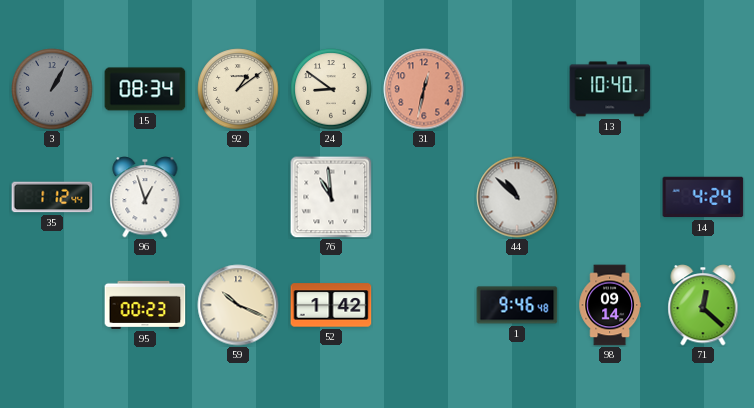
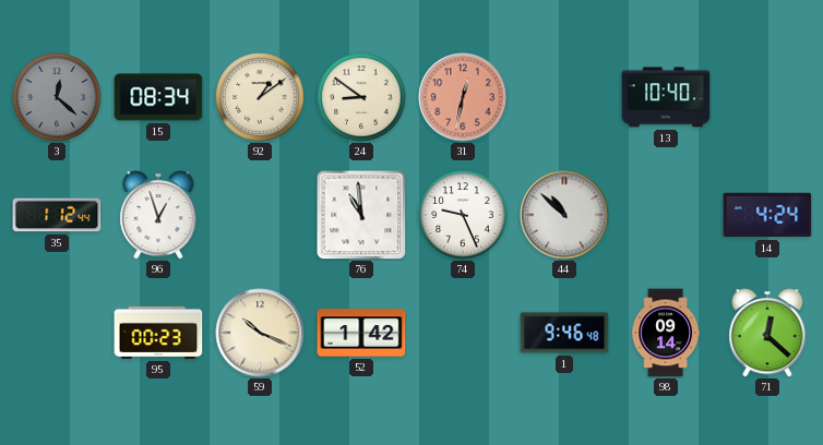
3: 1:05 -> 12:22 (57, 97)
74: none -> 9:26 (463, 215)
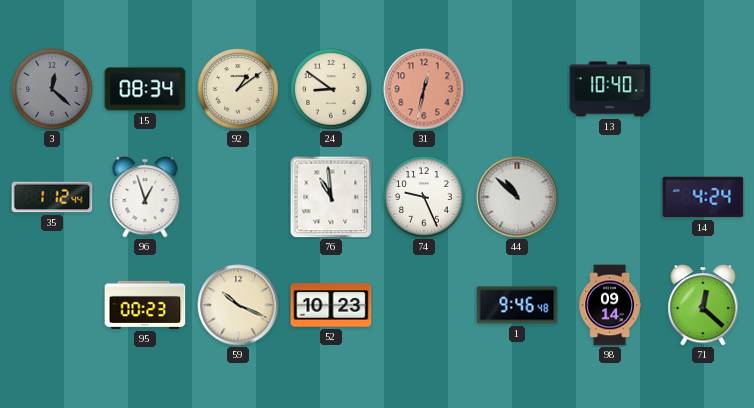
52: 1:42 -> 10:23 (331, 305)
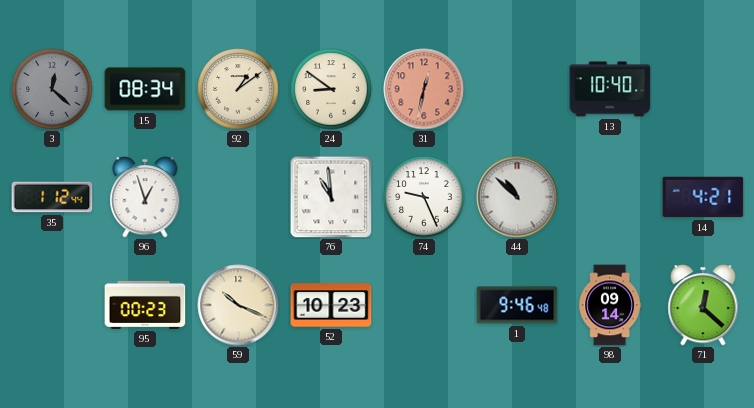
14: 4:24 -> 4:21 (703, 197)
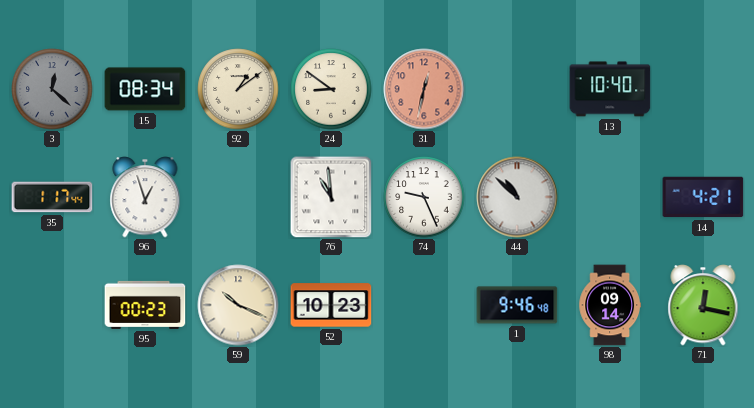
35: 1:12 -> 1:17 (52, 197)
71: 12:22 -> 12:17 (703, 305)
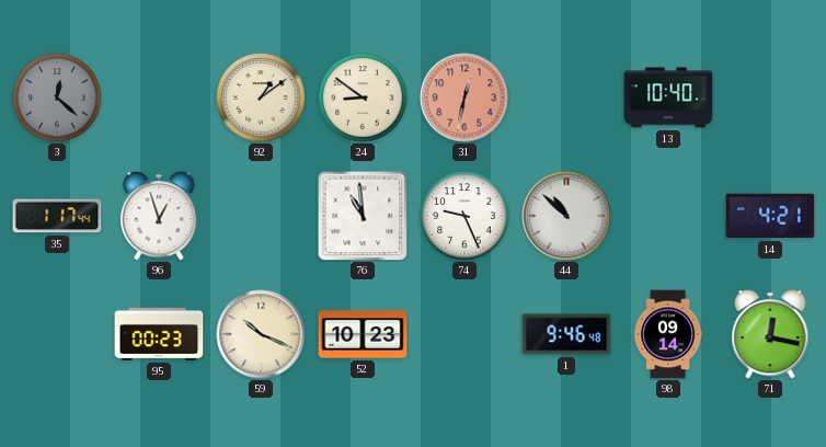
15: 08:34 -> none (145, 89)
